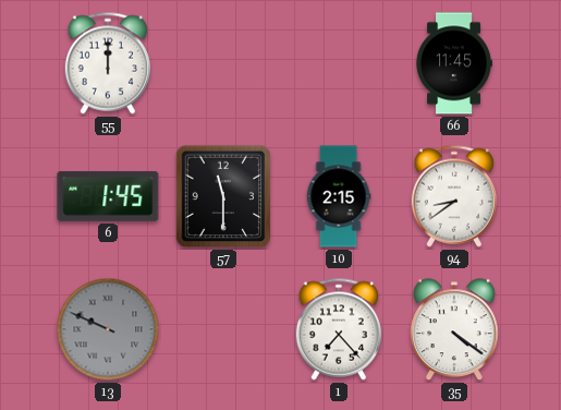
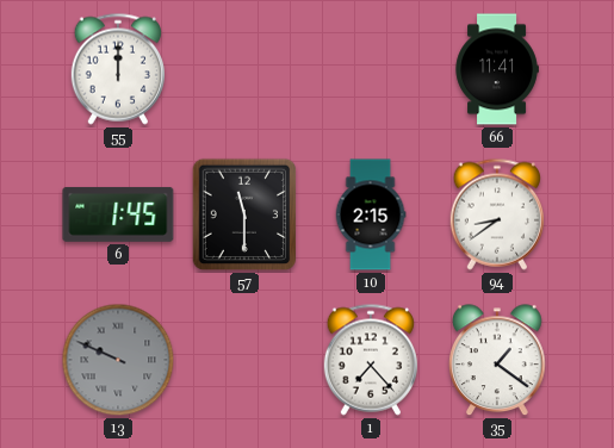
66: 11:45 -> 11:41 (497, 69)
35: 4:21 -> 1:21 (498, 361)
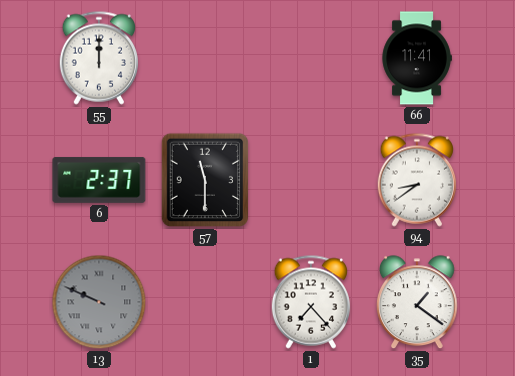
6: 1:45 -> 2:37 (99, 180)
10: 2:15 -> none (371, 214)
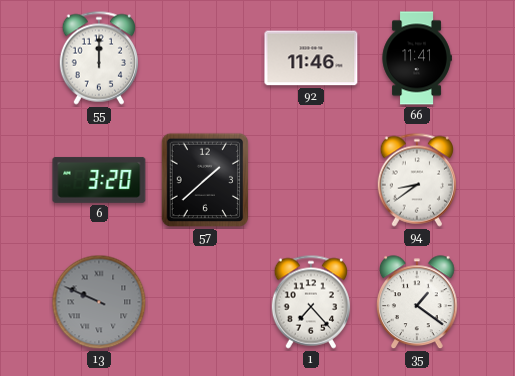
92: none -> 11:46 (311, 58)
6: 2:37 -> 3:20 (99, 180)
57: 11:30 -> 1:38 (205, 180)
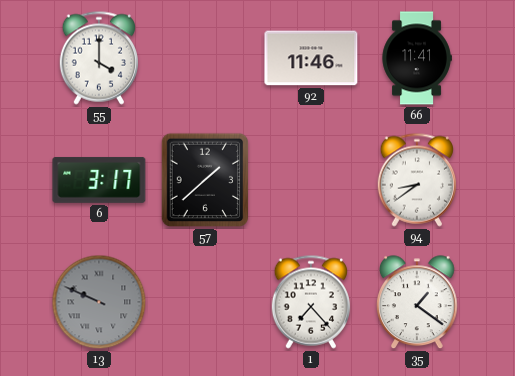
55: 12:00 -> 4:00 (98, 58)
6: 3:20 -> 3:17 (99, 180)
